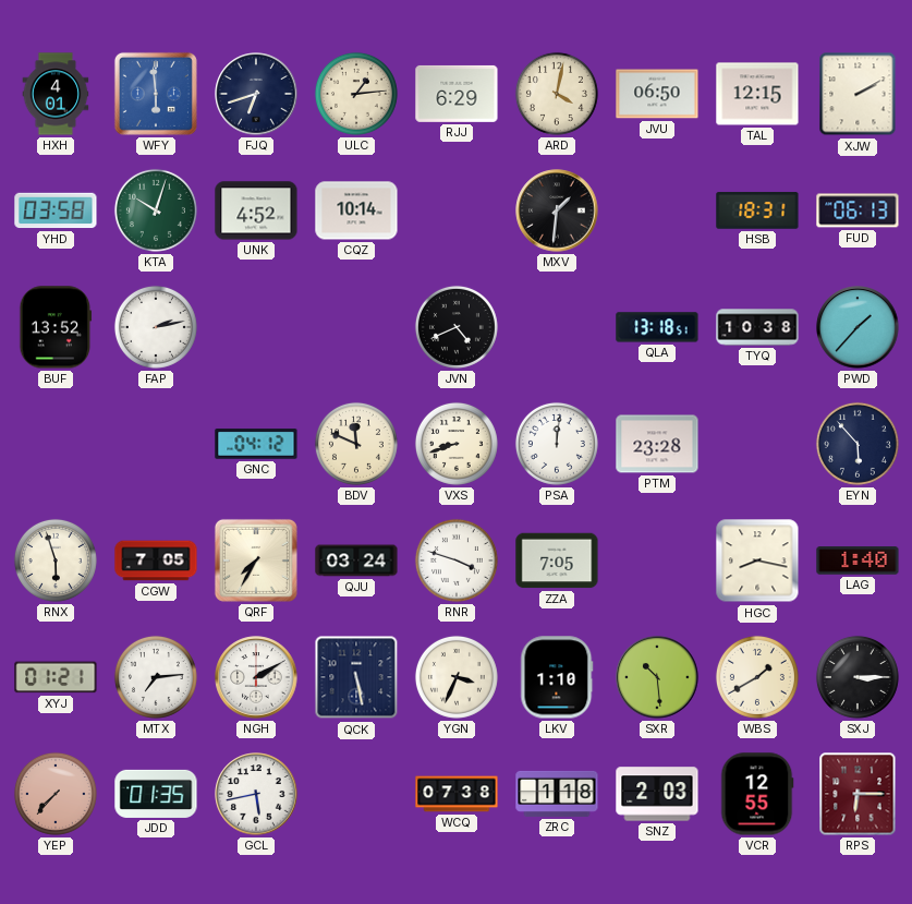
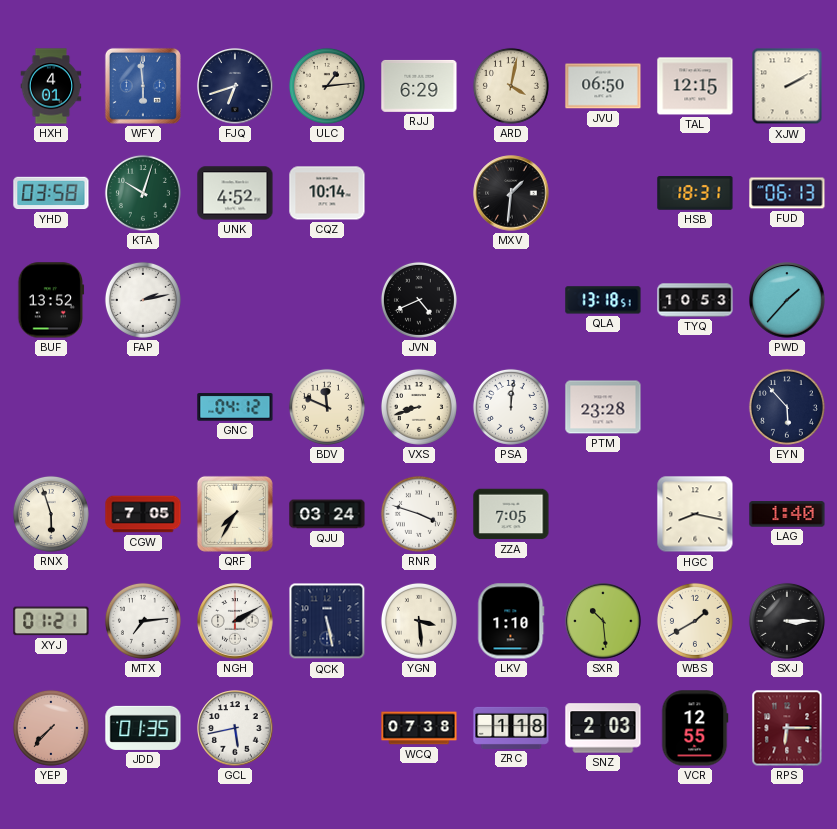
TYQ: 10:38 -> 10:53 (695, 300)
YGN: 3:34 -> 3:29 (419, 621)
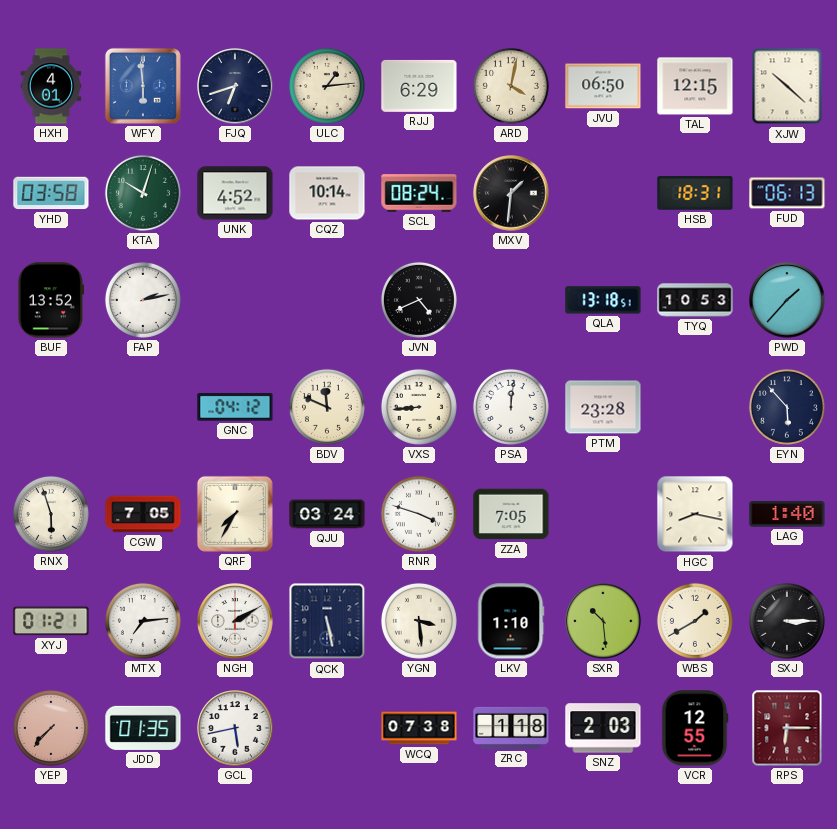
XJW: 2:10 -> 10:22 (787, 86)
SCL: none -> 08:24 (419, 193)
VXS: 8:42 -> 8:44 (419, 407)
